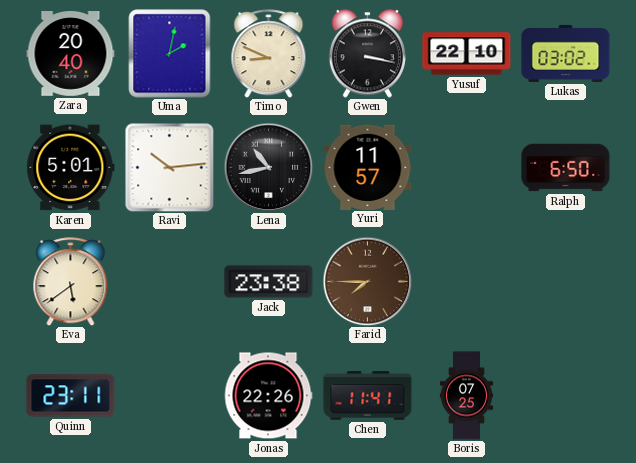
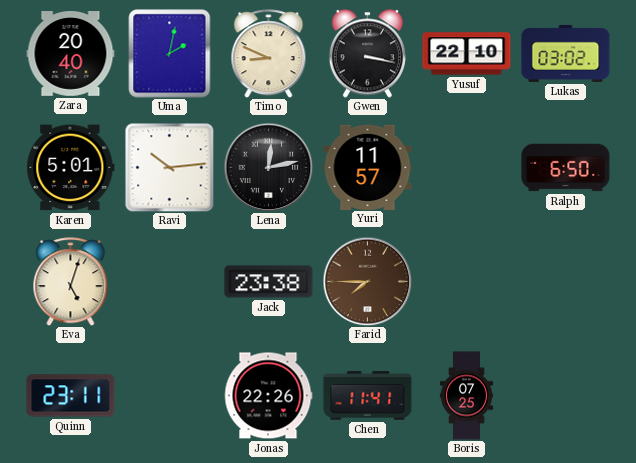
Lena: 10:43 -> 12:13 (268, 167)
Eva: 5:39 -> 5:03 (71, 282)
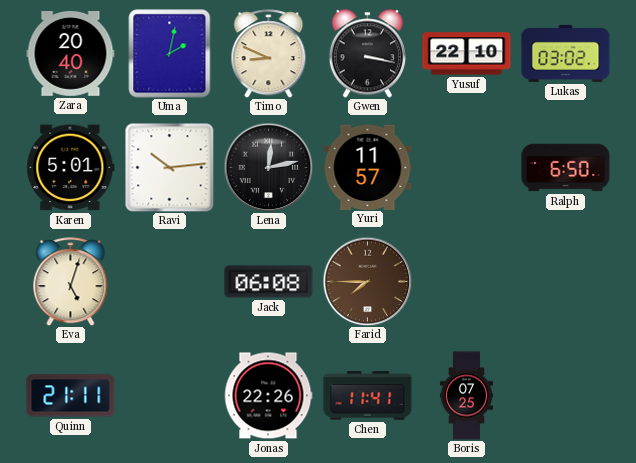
Jack: 23:38 -> 06:08 (269, 282)
Quinn: 23:11 -> 21:11 (71, 396)
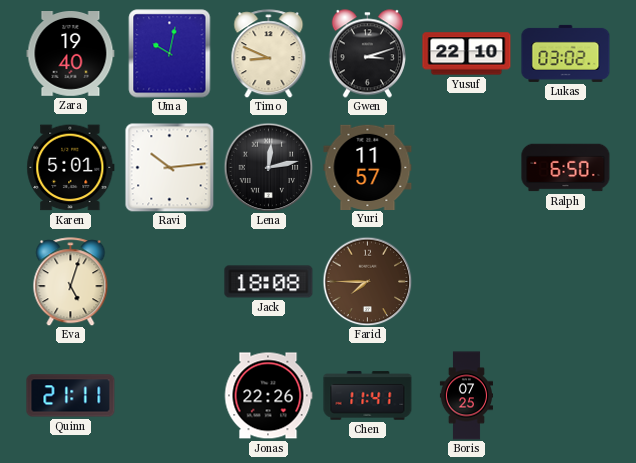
Zara: 20:40 -> 19:40 (71, 54)
Uma: 2:02 -> 10:02 (170, 54)
Gwen: 3:17 -> 3:12 (367, 54)
Jack: 06:08 -> 18:08 (269, 282)
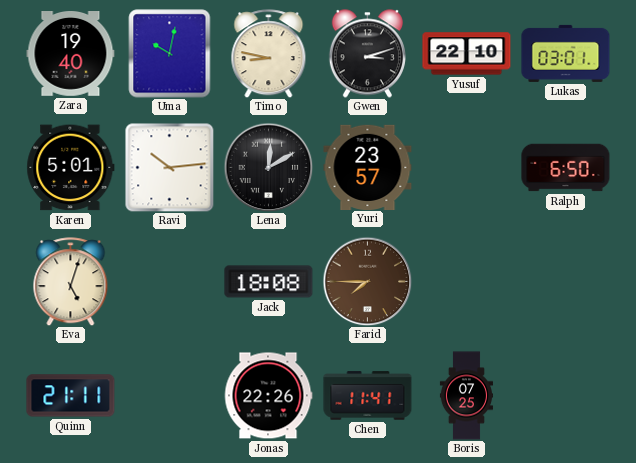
Timo: 8:49 -> 8:47 (269, 54)
Lukas: 03:02 -> 03:01 (566, 53)
Lena: 12:13 -> 12:10 (268, 167)
Yuri: 11:57 -> 23:57 (368, 167)
